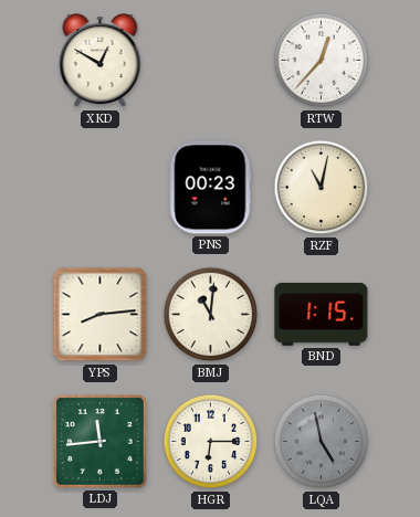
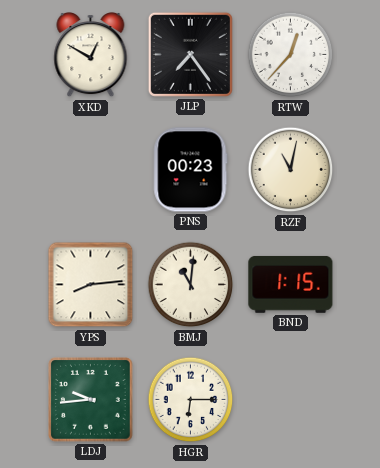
JLP: none -> 7:24 (190, 54)
LDJ: 11:44 -> 9:44 (91, 400)
LQA: 4:58 -> none (322, 442)
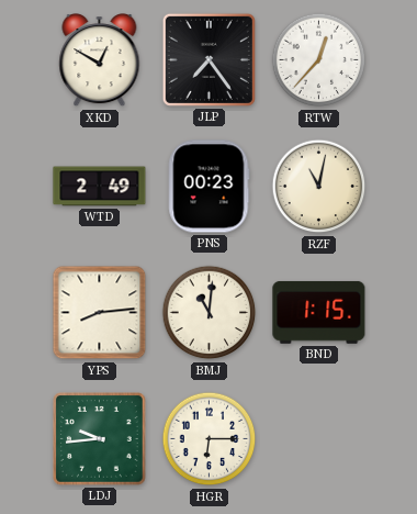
WTD: none -> 2:49 (100, 187)
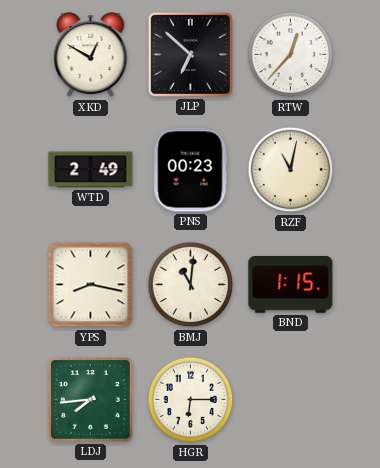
JLP: 7:24 -> 6:52 (190, 54)
YPS: 8:14 -> 8:17 (91, 285)
LDJ: 9:44 -> 7:44 (91, 400)
